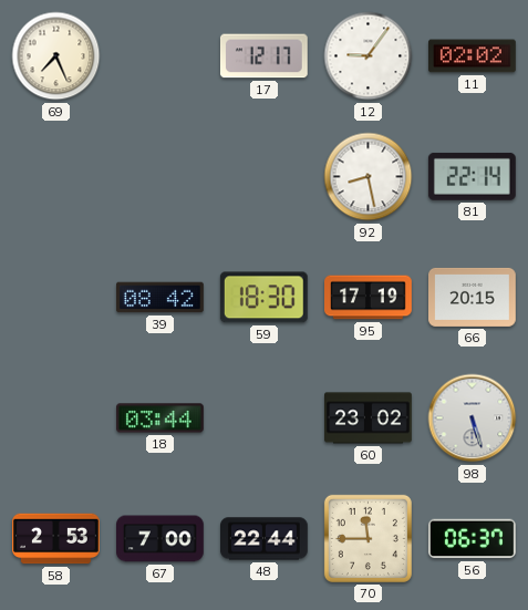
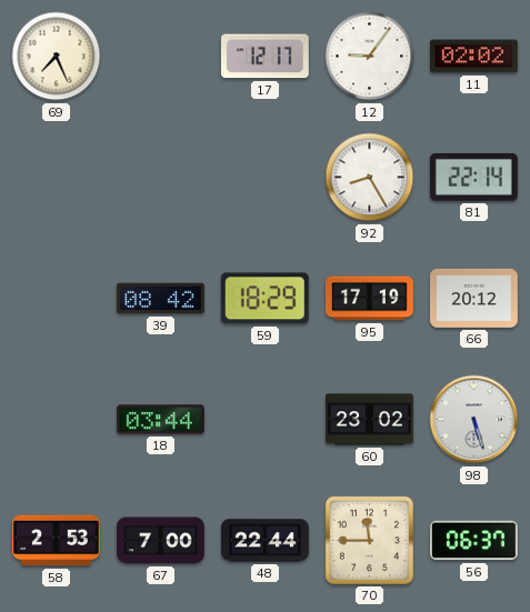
92: 8:28 -> 8:25 (370, 178)
59: 18:30 -> 18:29 (264, 299)
66: 20:15 -> 20:12 (474, 298)
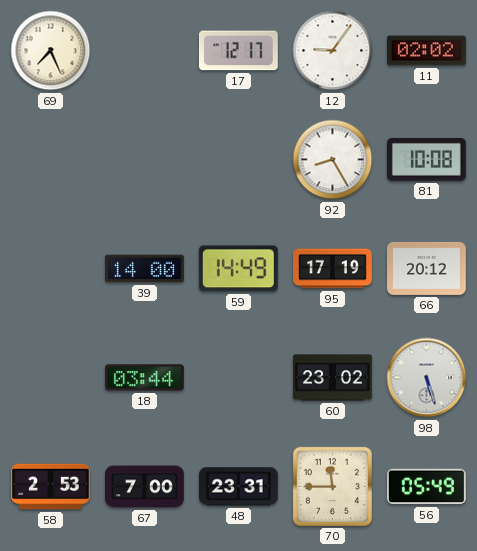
81: 22:14 -> 10:08 (426, 159)
39: 08:42 -> 14:00 (145, 269)
59: 18:29 -> 14:49 (238, 269)
48: 22:44 -> 23:31 (239, 487)
56: 06:37 -> 05:49 (426, 487)
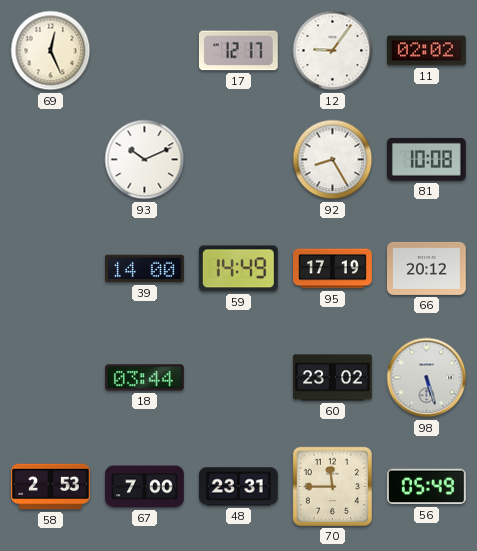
69: 7:26 -> 12:26 (51, 51)
93: none -> 10:11 (145, 160)
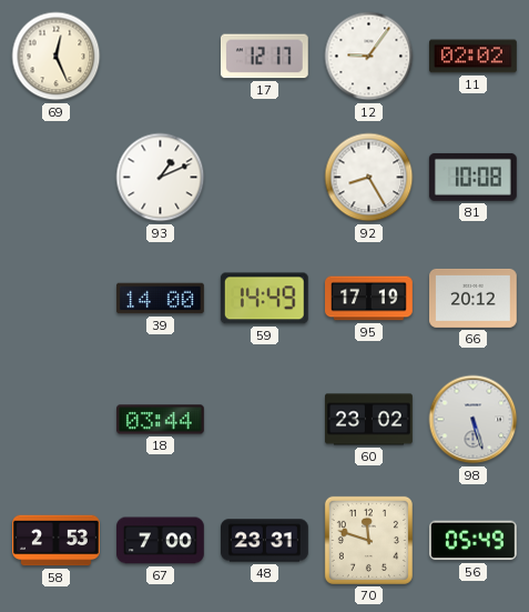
93: 10:11 -> 1:11 (161, 178)
70: 11:45 -> 11:48 (368, 540)
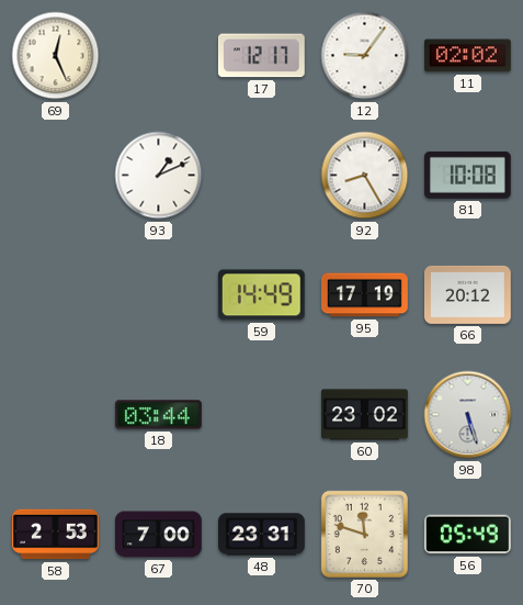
39: 14:00 -> none (161, 299)
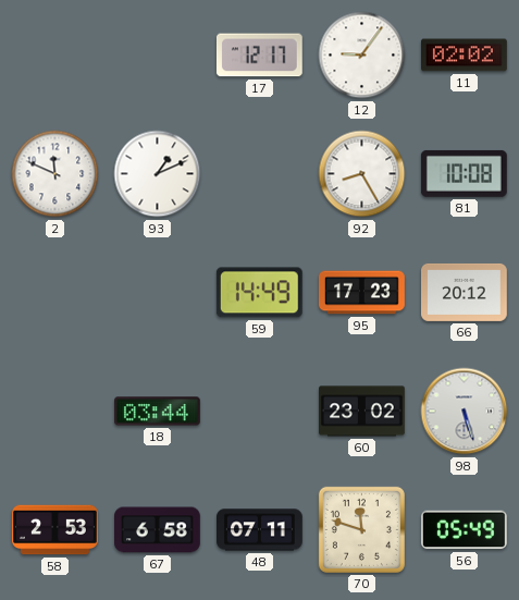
69: 12:26 -> none (56, 56)
2: none -> 11:49 (55, 174)
95: 17:19 -> 17:23 (362, 293)
67: 7:00 -> 6:58 (158, 530)
48: 23:31 -> 07:11 (260, 530)
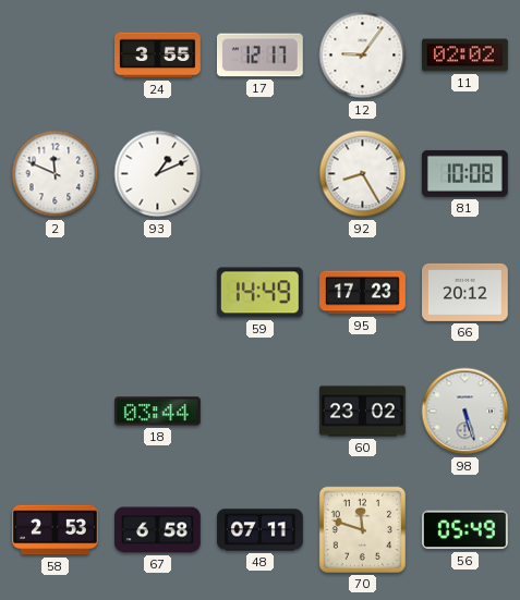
24: none -> 3:55 (158, 56)
